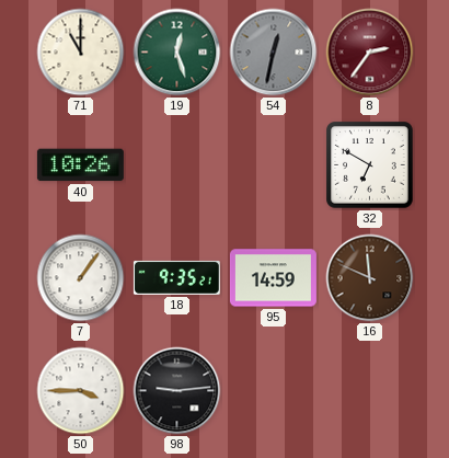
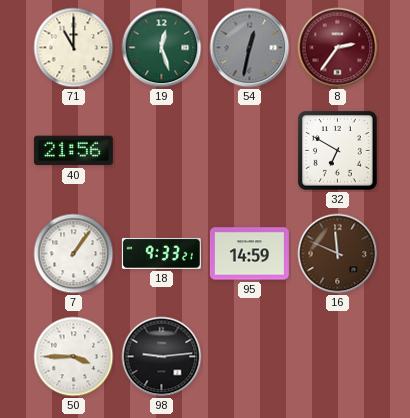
40: 10:26 -> 21:56 (73, 151)
18: 9:35 -> 9:33 (161, 253)
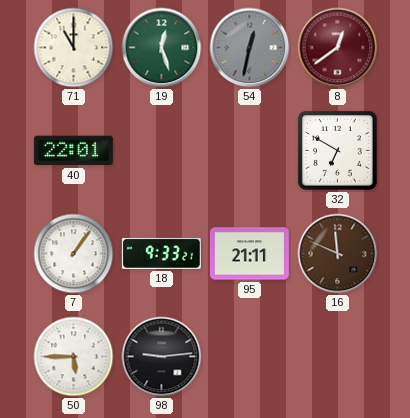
8: 2:36 -> 12:39 (338, 48)
40: 21:56 -> 22:01 (73, 151)
95: 14:59 -> 21:11 (249, 254)
50: 3:45 -> 5:45 (74, 357)
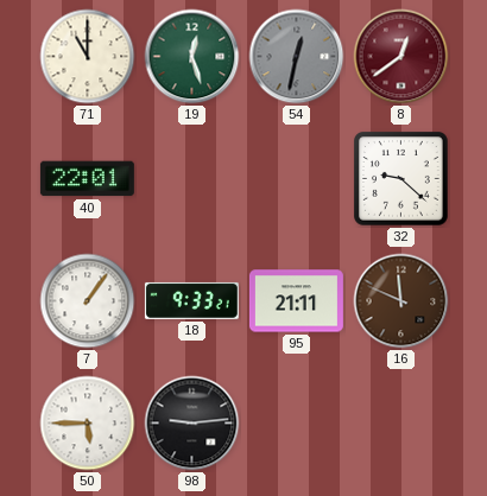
32: 6:50 -> 9:22 (401, 179)
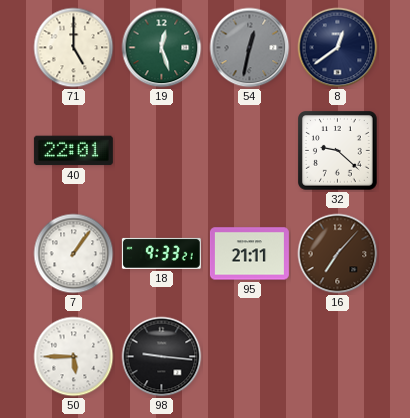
71: 11:00 -> 5:00 (74, 48)
8 dial: burgundy -> navy (338, 48)
16: 11:49 -> 7:07 (338, 254)
98: 9:14 -> 9:16 (162, 357)
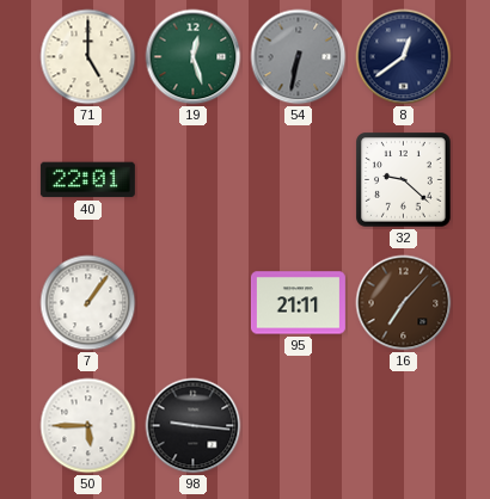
54: 12:32 -> 6:32 (299, 57)
18: 9:33 -> none (161, 253)
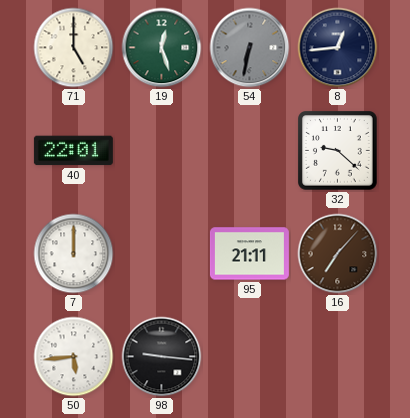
8: 12:39 -> 12:44 (338, 48)
7: 1:06 -> 12:00 (74, 254)
50: 5:45 -> 5:44 (74, 357)
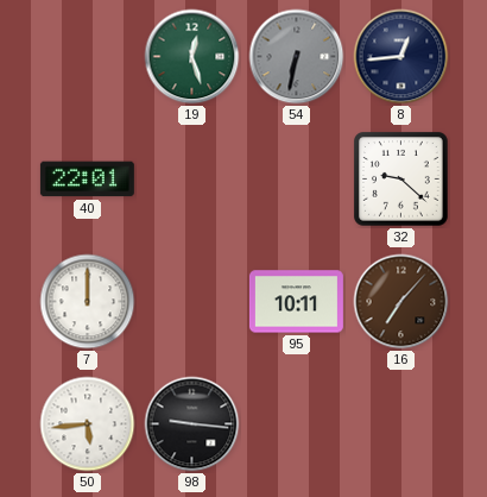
71: 5:00 -> none (74, 48)
95: 21:11 -> 10:11 (296, 302)
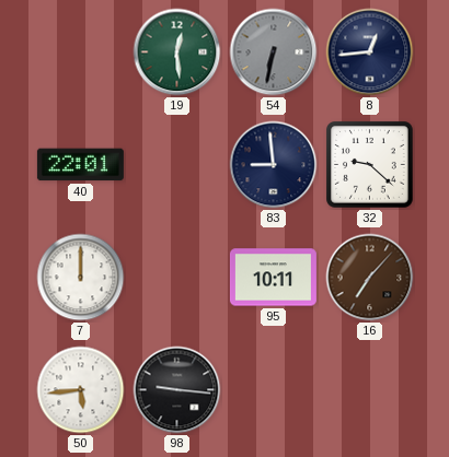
19: 12:27 -> 12:29 (177, 52)
83: none -> 8:59 (274, 165)
